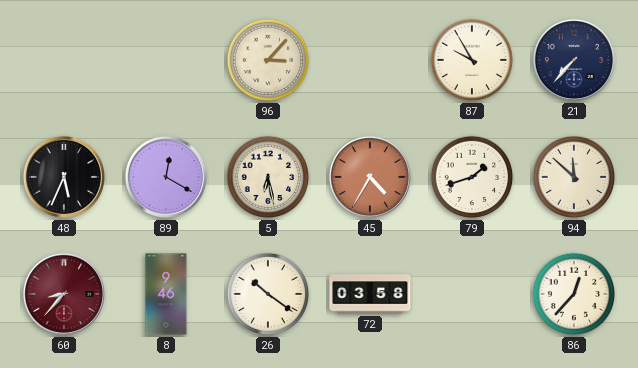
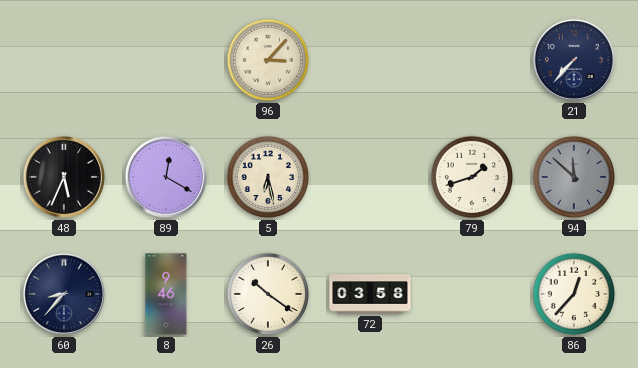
87: 9:55 -> none (472, 60)
45: 4:35 -> none (370, 177)
94 dial: cream -> grey (574, 177)
60 dial: burgundy -> navy (64, 294)
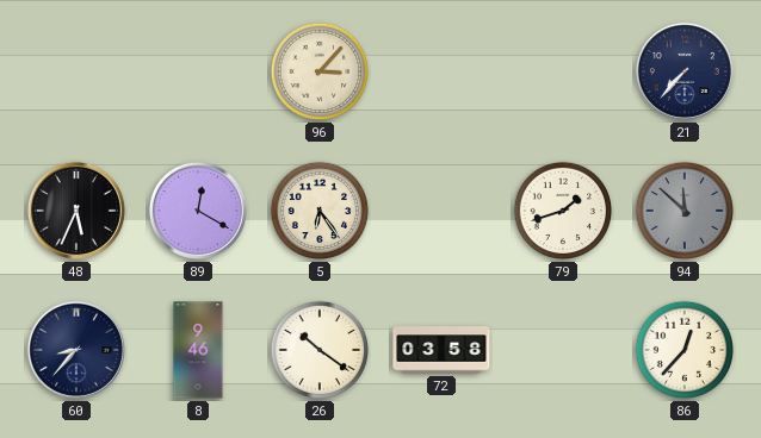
5: 6:28 -> 6:24 (320, 211)
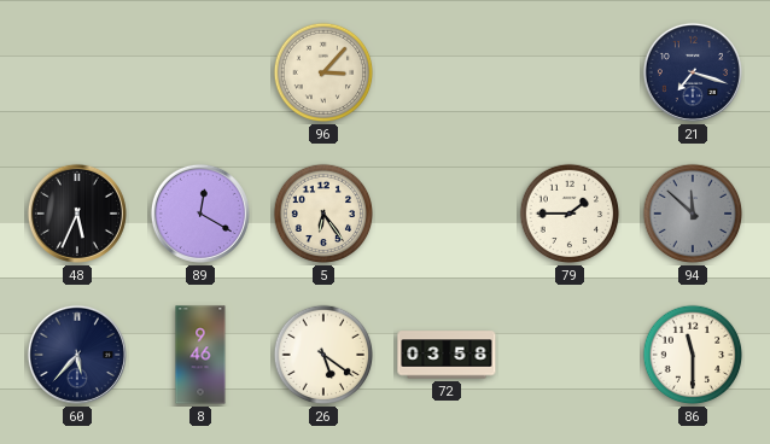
21: 7:37 -> 7:18 (693, 72)
79: 1:42 -> 1:45 (570, 214)
60: 8:37 -> 5:37 (77, 355)
26: 10:21 -> 5:21 (323, 355)
86: 12:37 -> 11:30 (693, 355)
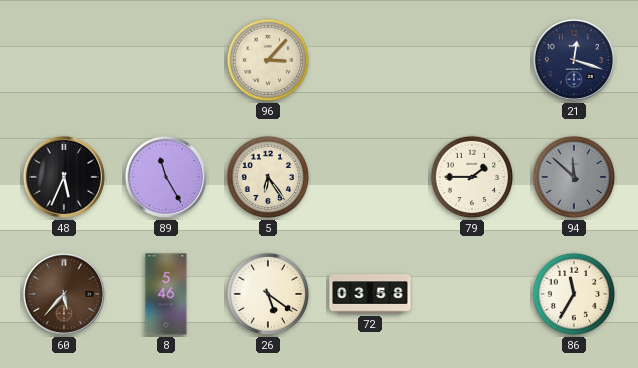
21: 7:18 -> 12:18 (574, 60)
89: 12:20 -> 11:25 (166, 177)
60 dial: navy -> brown (64, 294)
8: 9:46 -> 5:46 (166, 294)
86: 11:30 -> 11:35 (574, 294)
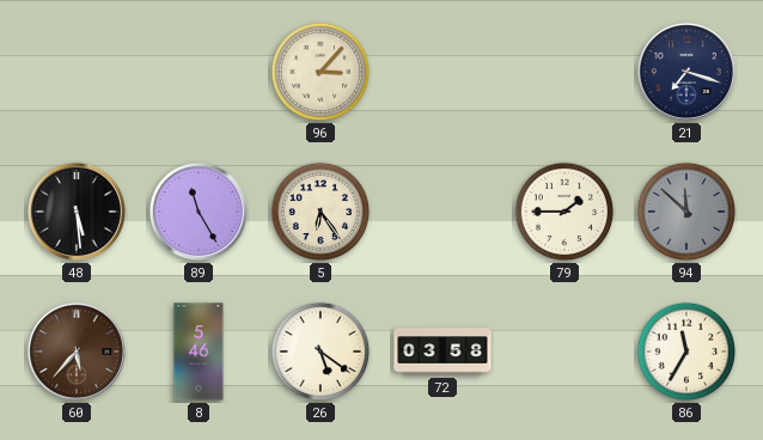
21: 12:18 -> 7:18 (686, 72)
48: 5:34 -> 5:29 (77, 212)
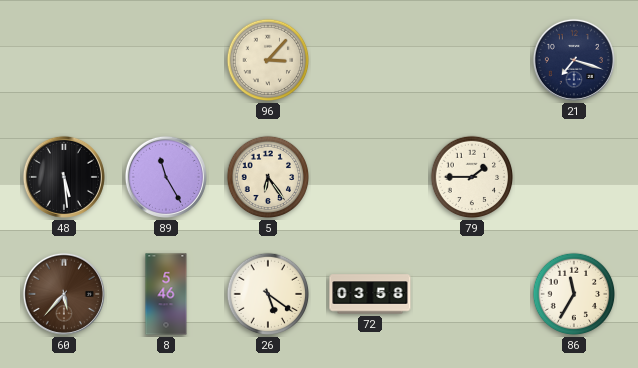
94: 11:52 -> none (686, 212)
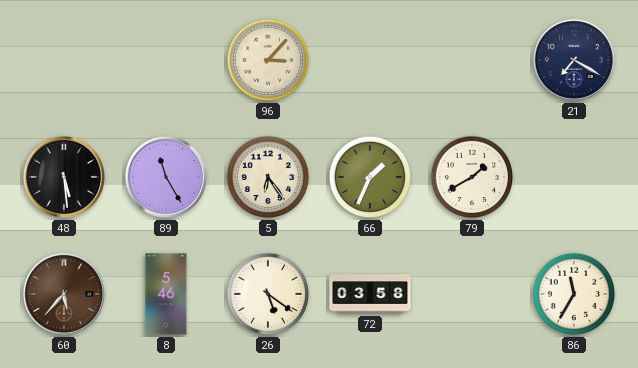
21: 7:18 -> 7:20 (574, 60)
66: none -> 1:34 (370, 177)
79: 1:45 -> 1:40 (472, 177)
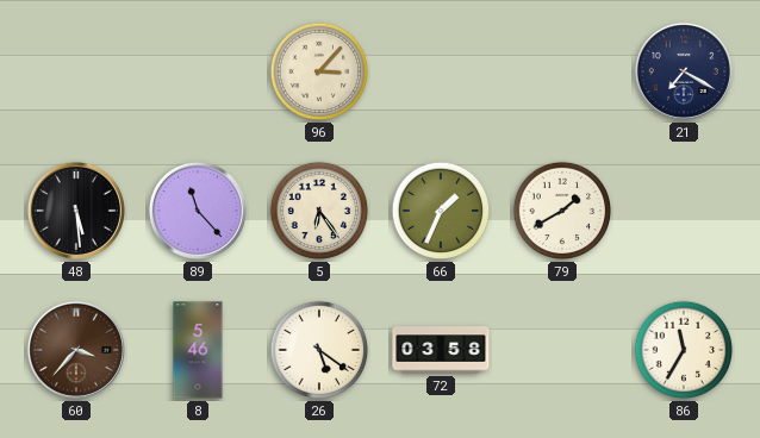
89: 11:25 -> 11:23 (198, 211)
60: 5:37 -> 3:37 (76, 350)
